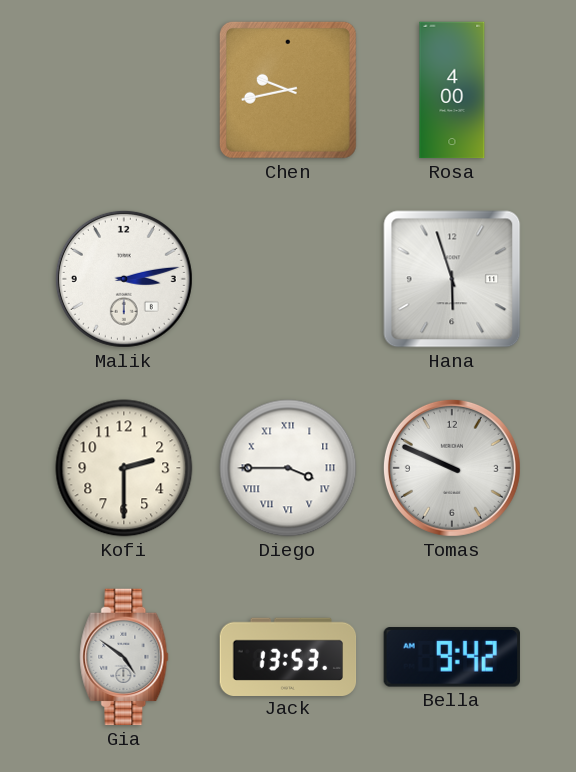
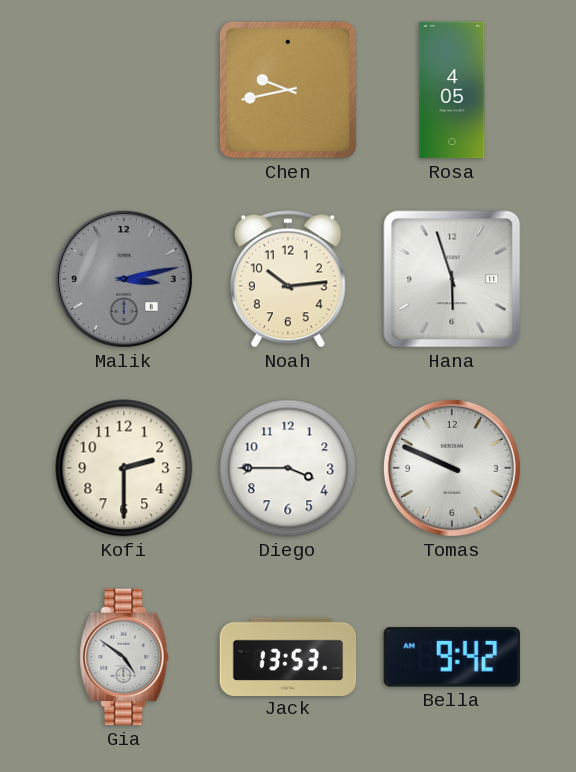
Rosa: 4:00 -> 4:05 (452, 90)
Malik dial: white -> grey (124, 279)
Noah: none -> 10:14 (288, 279)
Diego numerals: Roman -> Arabic (288, 468)
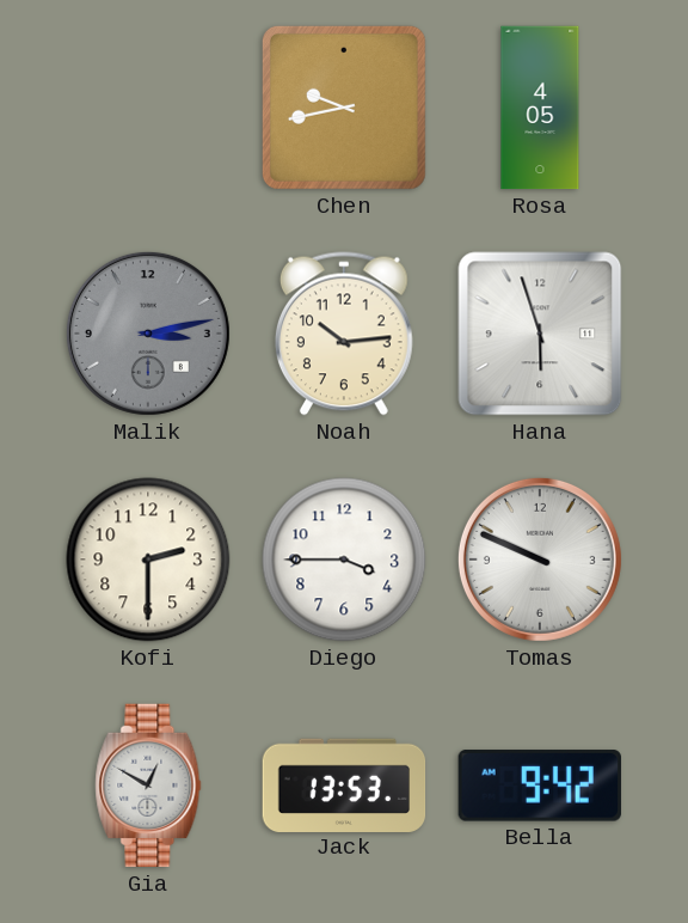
Gia: 4:51 -> 12:50 (148, 786)
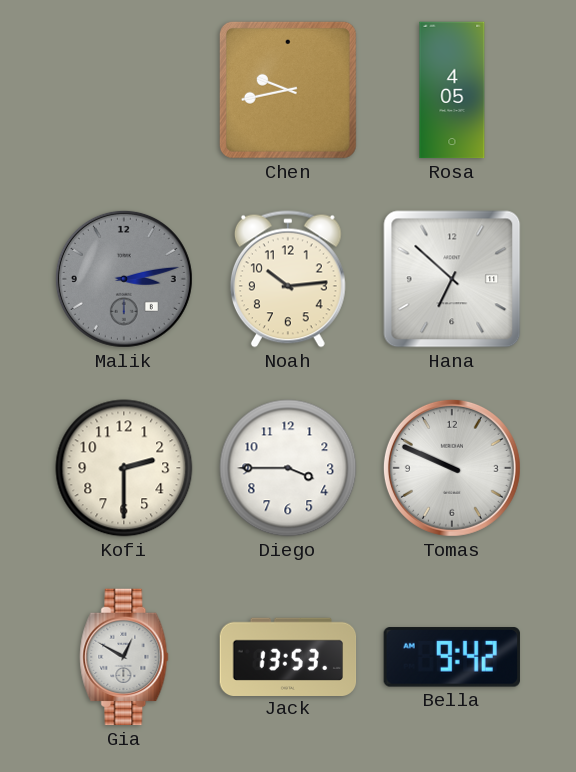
Hana: 5:57 -> 6:52 (452, 279)
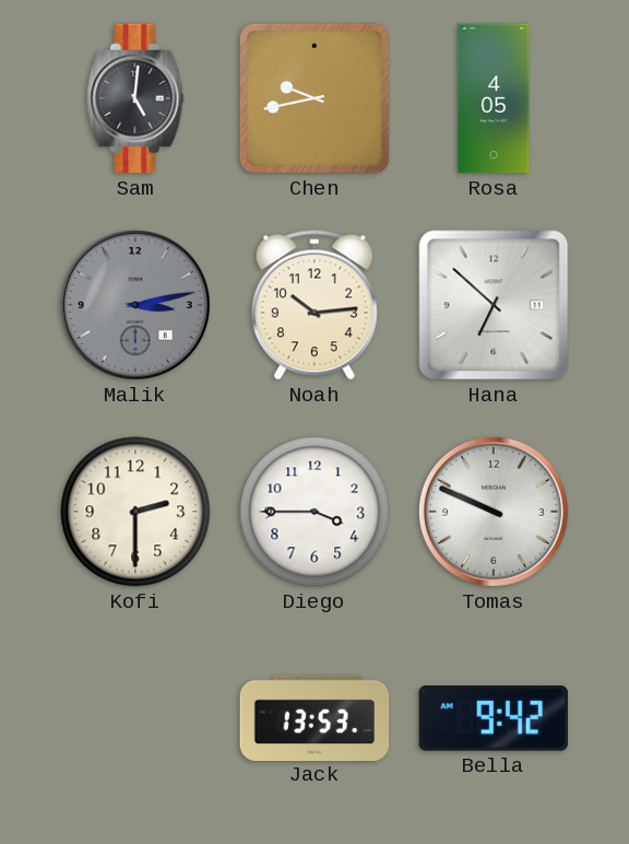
Sam: none -> 5:01 (135, 98)
Gia: 12:50 -> none (124, 657)
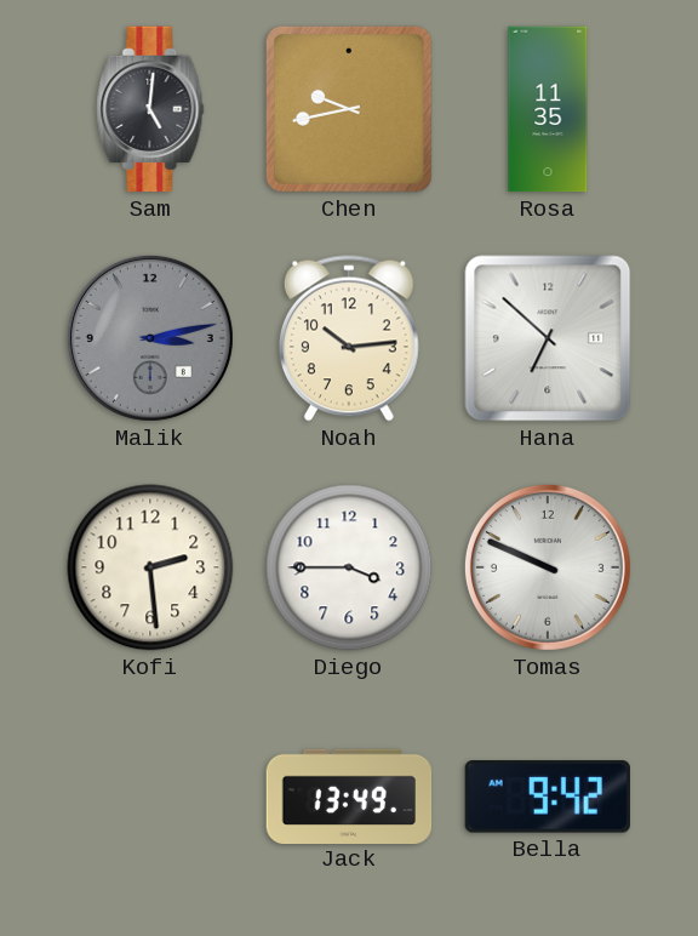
Rosa: 4:05 -> 11:35 (548, 109)
Kofi: 2:30 -> 2:29 (150, 567)
Jack: 13:53 -> 13:49 (349, 795)
